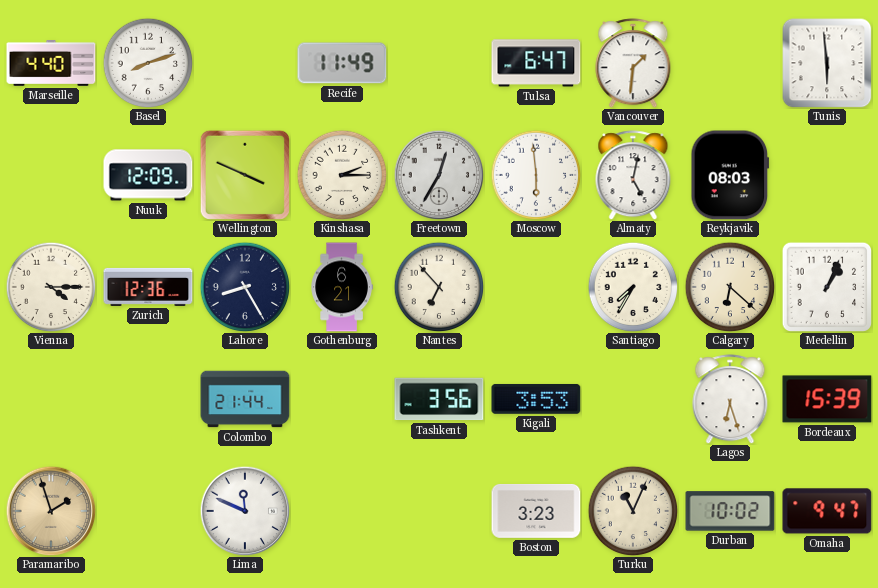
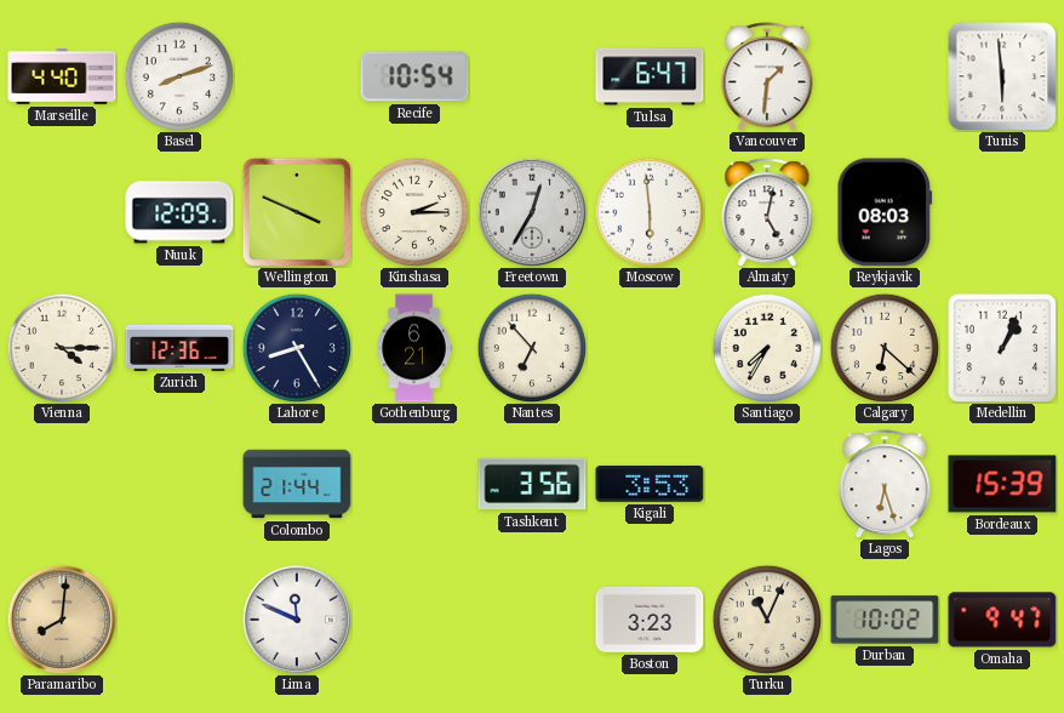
Recife: 11:49 -> 10:54 (414, 76)
Paramaribo: 1:57 -> 8:01 (62, 620)
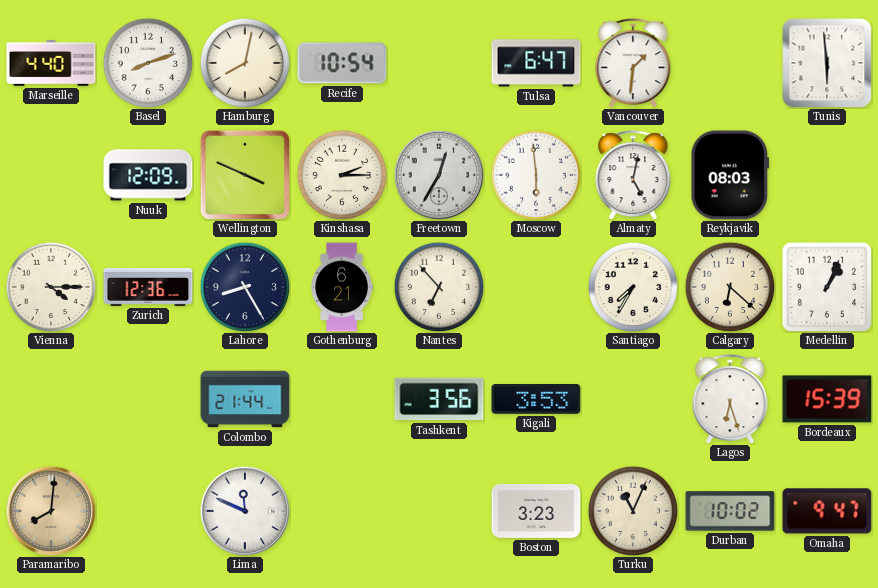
Hamburg: none -> 8:02 (245, 63)
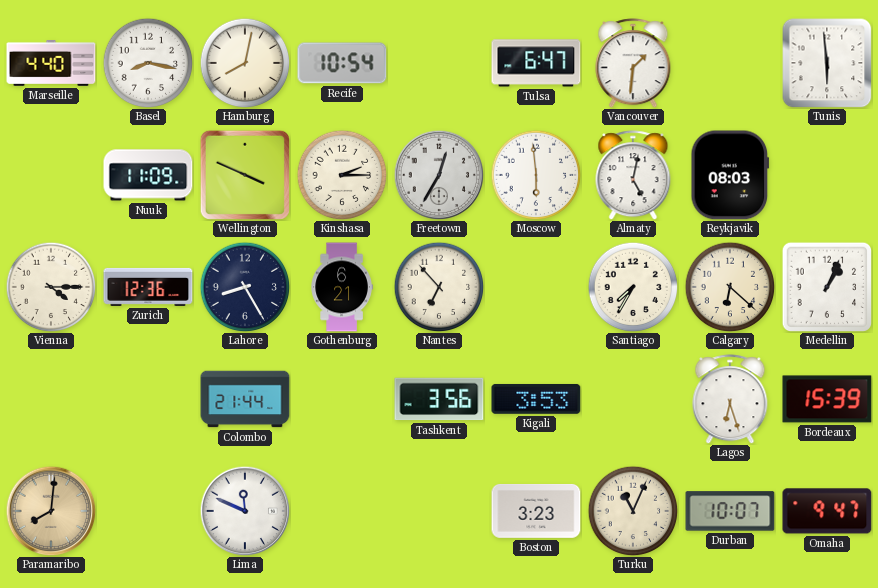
Basel: 8:12 -> 8:17 (148, 63)
Nuuk: 12:09 -> 11:09 (148, 175)
Durban: 10:02 -> 10:07 (730, 511)
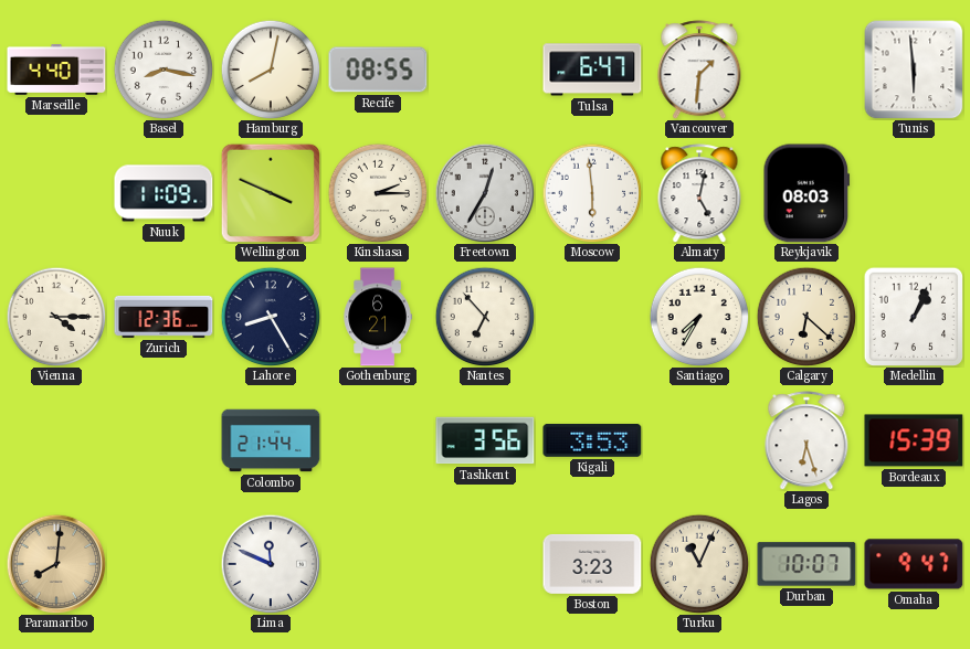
Recife: 10:54 -> 08:55 (378, 70)
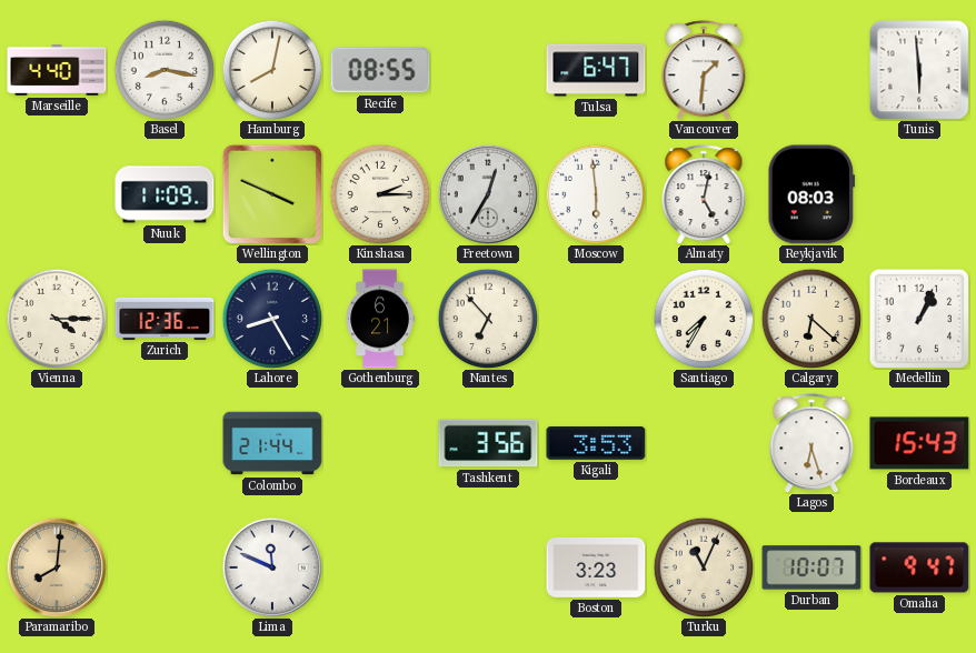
Bordeaux: 15:39 -> 15:43 (919, 443)
